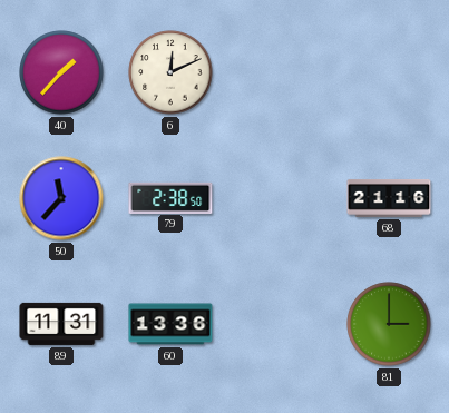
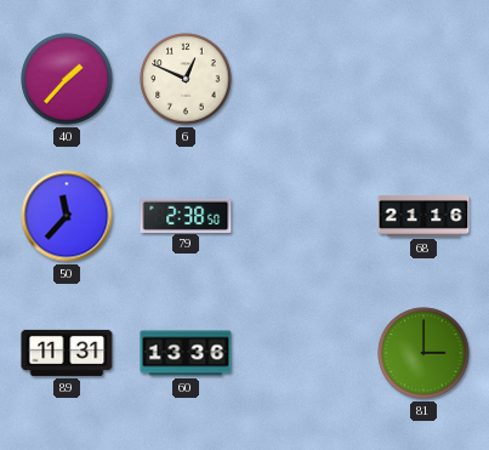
6: 12:11 -> 12:49 (186, 79)
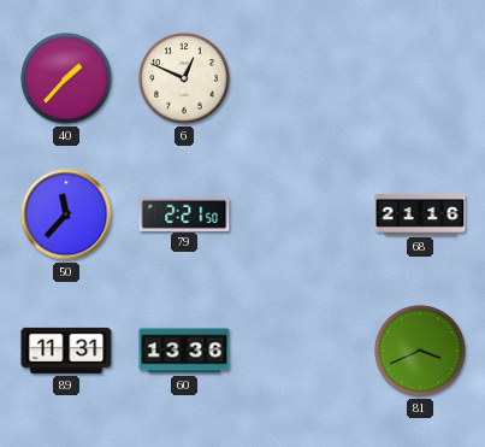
79: 2:38 -> 2:21 (184, 213)
81: 3:00 -> 3:41 (420, 351)
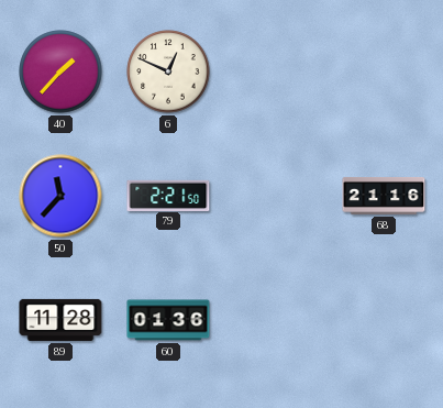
89: 11:31 -> 11:28 (60, 320)
60: 13:36 -> 01:36 (168, 320)
81: 3:41 -> none (420, 351)
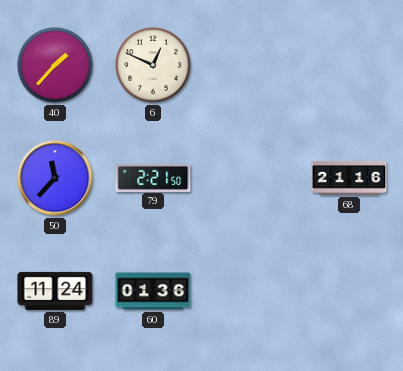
89: 11:28 -> 11:24 (55, 291)
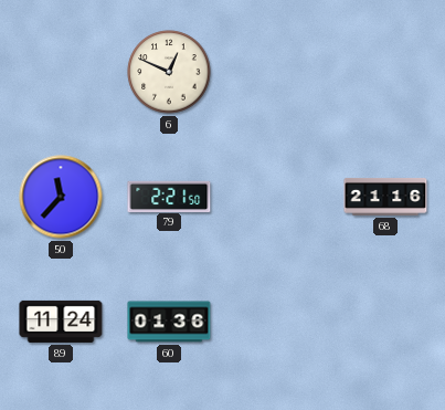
40: 1:37 -> none (55, 65)
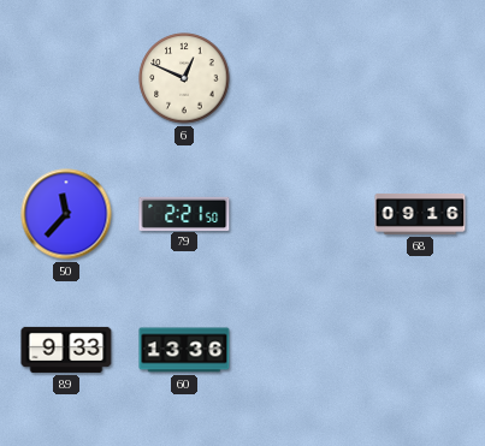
68: 21:16 -> 09:16 (420, 214)
89: 11:24 -> 9:33 (66, 350)
60: 01:36 -> 13:36 (184, 350)
